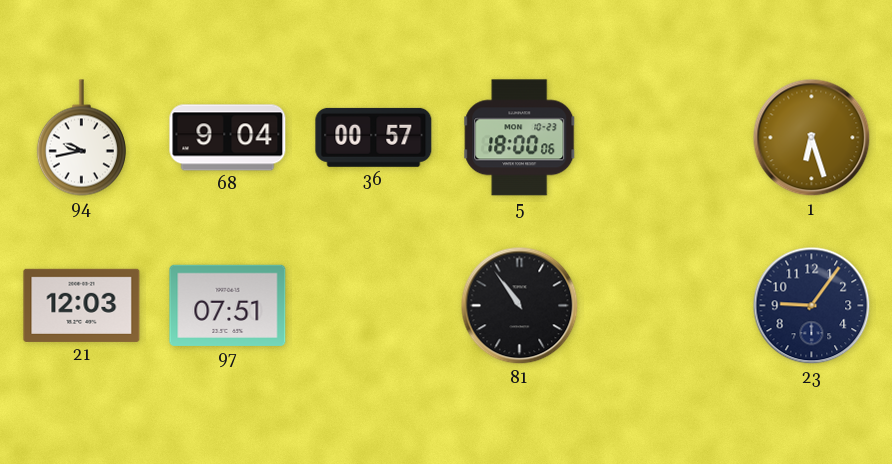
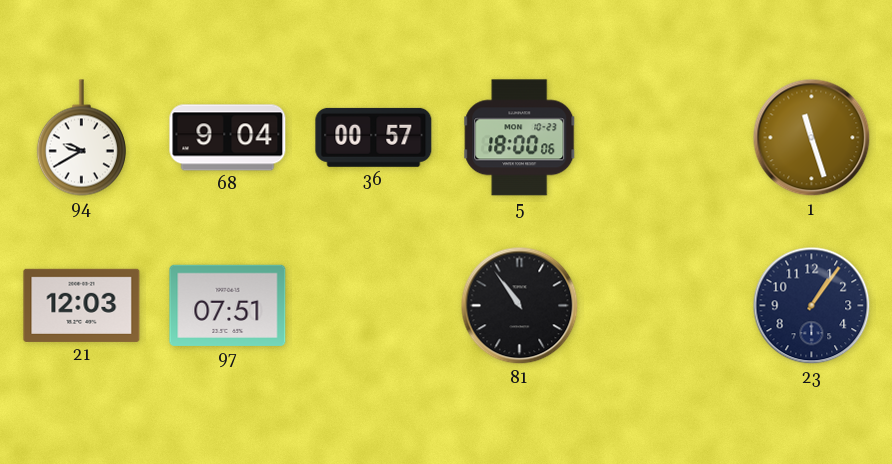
94: 9:43 -> 9:40 (81, 138)
1: 6:27 -> 11:27 (812, 138)
23: 9:06 -> 1:06 (812, 306)
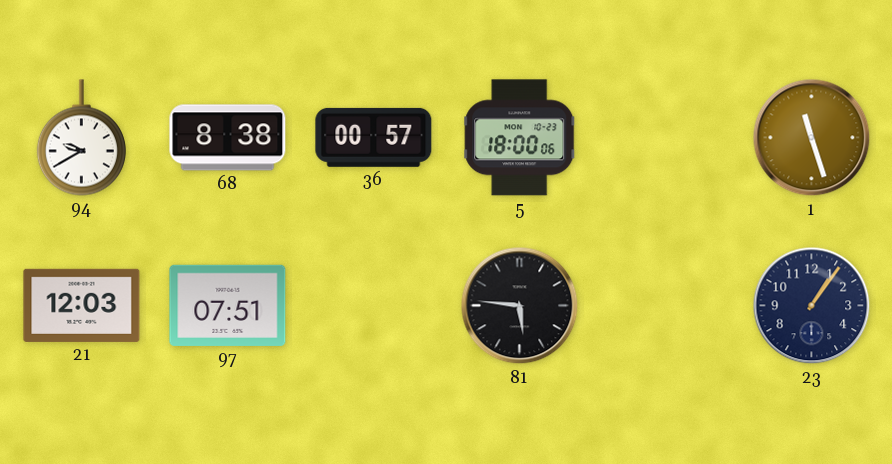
68: 9:04 -> 8:38 (228, 138)
81: 10:54 -> 5:46 (520, 306)
